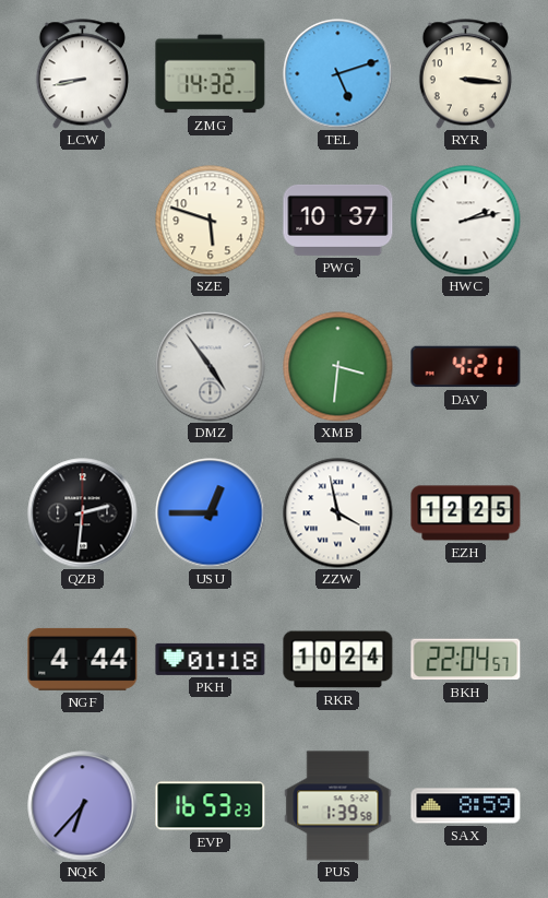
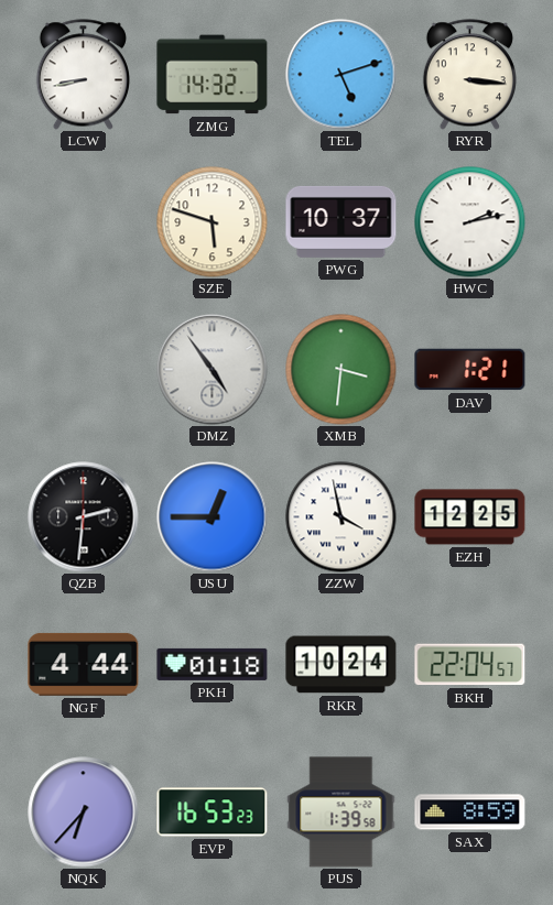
DAV: 4:21 -> 1:21 (470, 370)
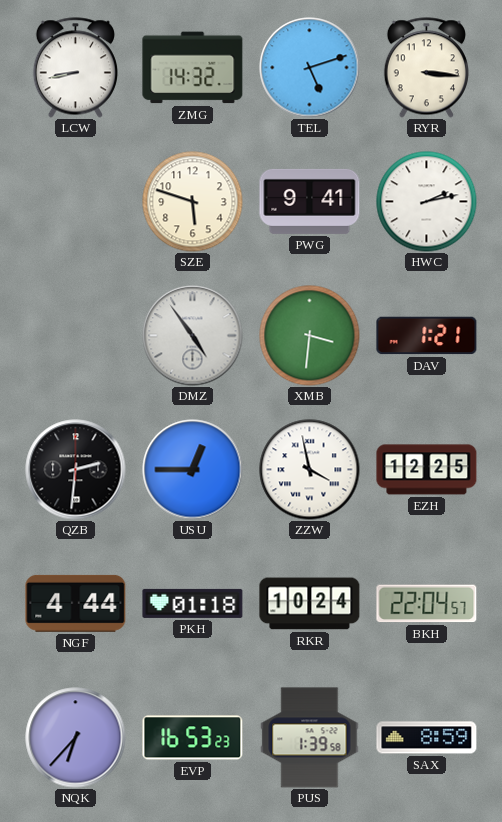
PWG: 10:37 -> 9:41 (310, 201)
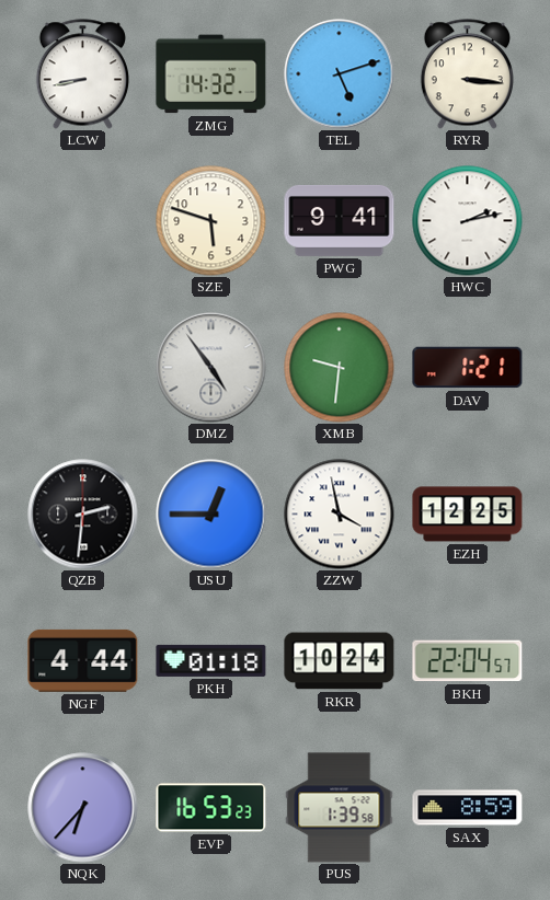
XMB: 3:31 -> 9:31 (340, 368)
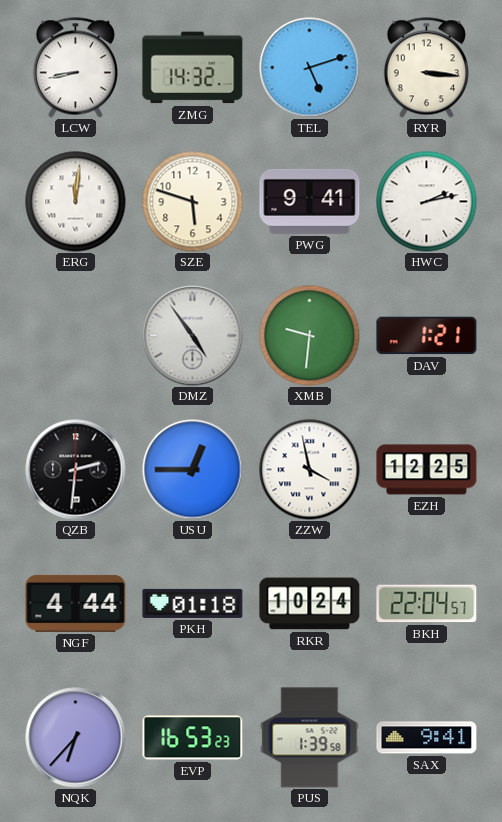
ERG: none -> 12:01 (76, 202)
SAX: 8:59 -> 9:41 (427, 738)
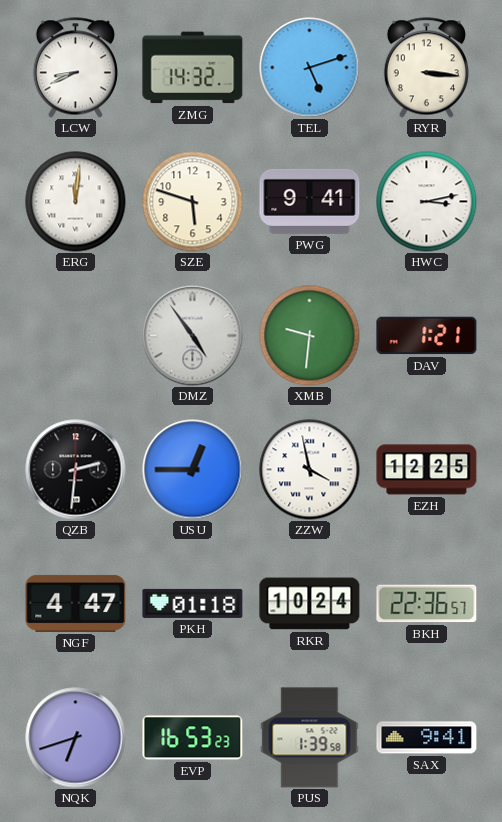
LCW: 8:43 -> 8:41 (75, 68)
HWC: 2:13 -> 3:13 (427, 202)
NGF: 4:44 -> 4:47 (76, 603)
BKH: 22:04 -> 22:36 (427, 604)
NQK: 6:37 -> 6:42 (76, 738)
